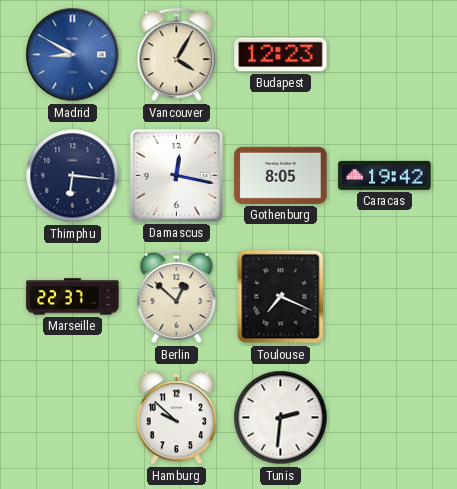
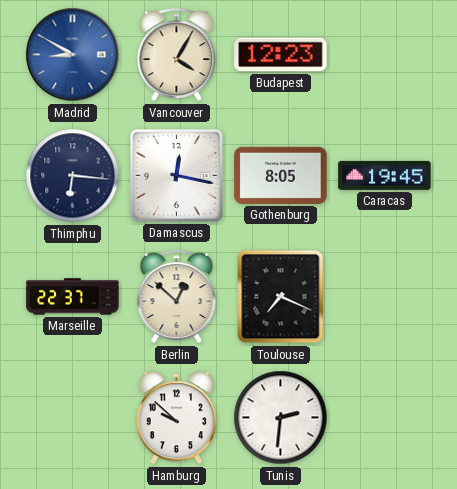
Caracas: 19:42 -> 19:45 (385, 175)
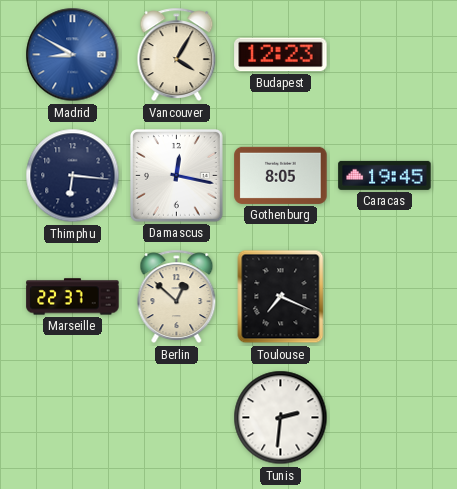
Hamburg: 9:52 -> none (176, 418)
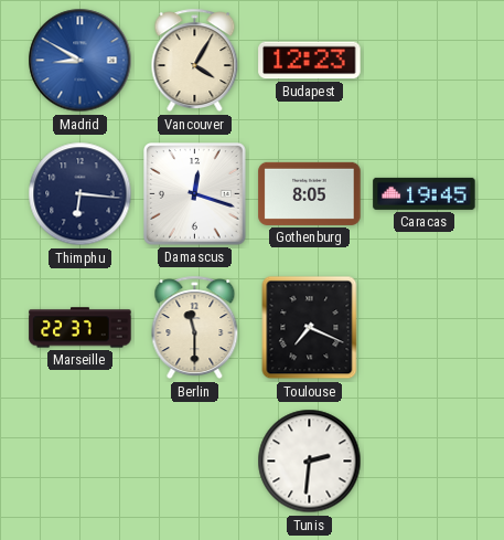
Damascus: 12:17 -> 12:18 (195, 194)
Berlin: 12:52 -> 11:30 (195, 328)
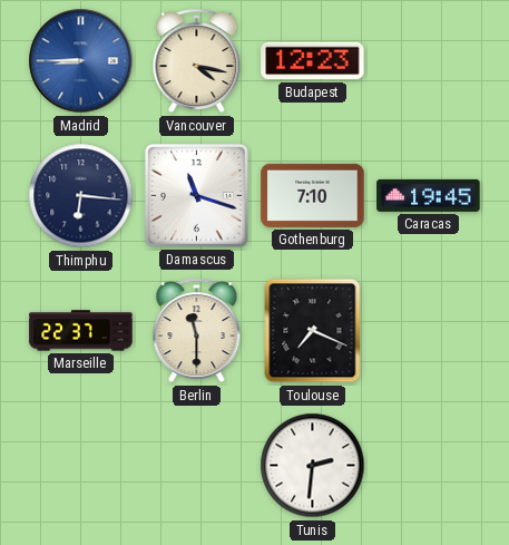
Madrid: 8:50 -> 8:45 (81, 61)
Vancouver: 4:05 -> 4:17 (197, 61)
Damascus: 12:18 -> 11:18 (197, 196)
Gothenburg: 8:05 -> 7:10 (313, 195)
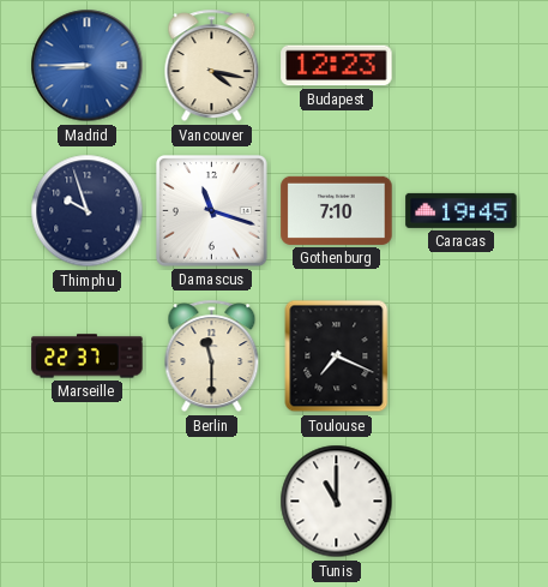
Thimphu: 6:16 -> 9:57 (88, 211)
Tunis: 2:31 -> 11:00 (337, 502)
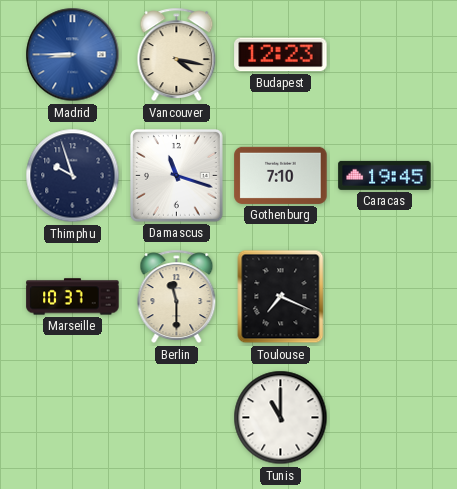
Marseille: 22:37 -> 10:37 (73, 297)
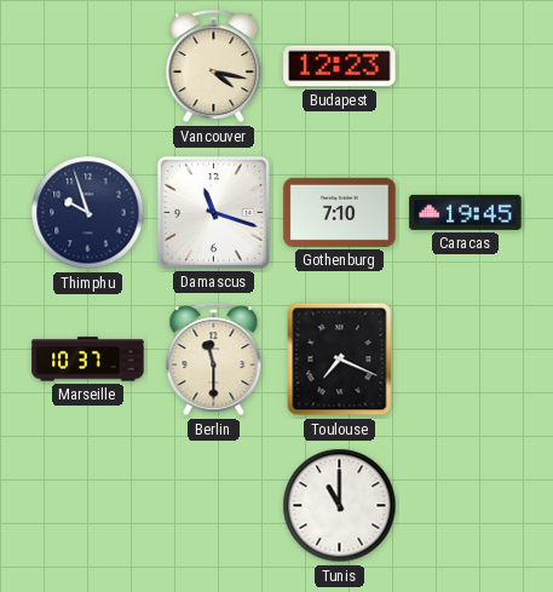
Madrid: 8:45 -> none (73, 55)
